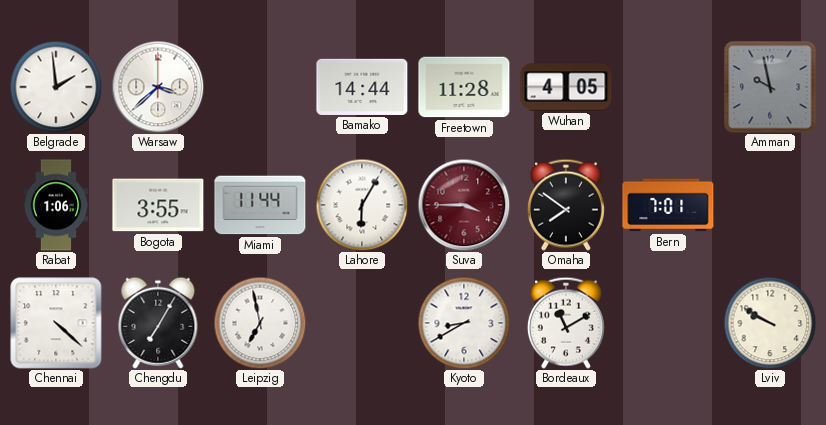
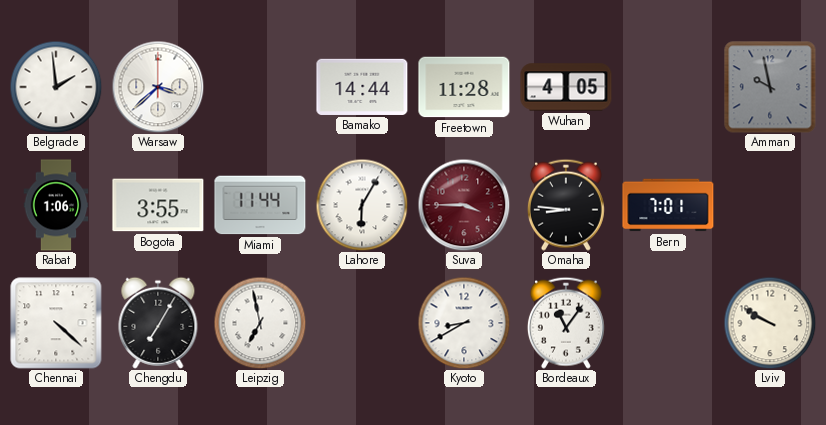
Omaha: 7:51 -> 8:46 (566, 205)
Bordeaux: 11:10 -> 11:06 (566, 323)
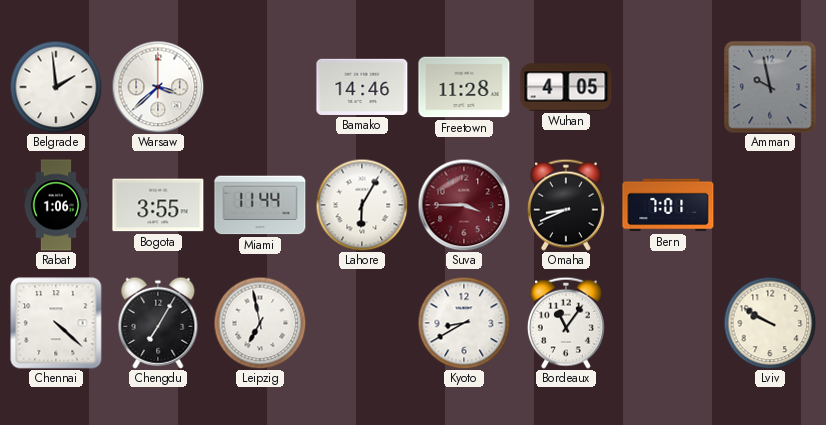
Bamako: 14:44 -> 14:46 (362, 87)
Omaha: 8:46 -> 8:41 (566, 205)
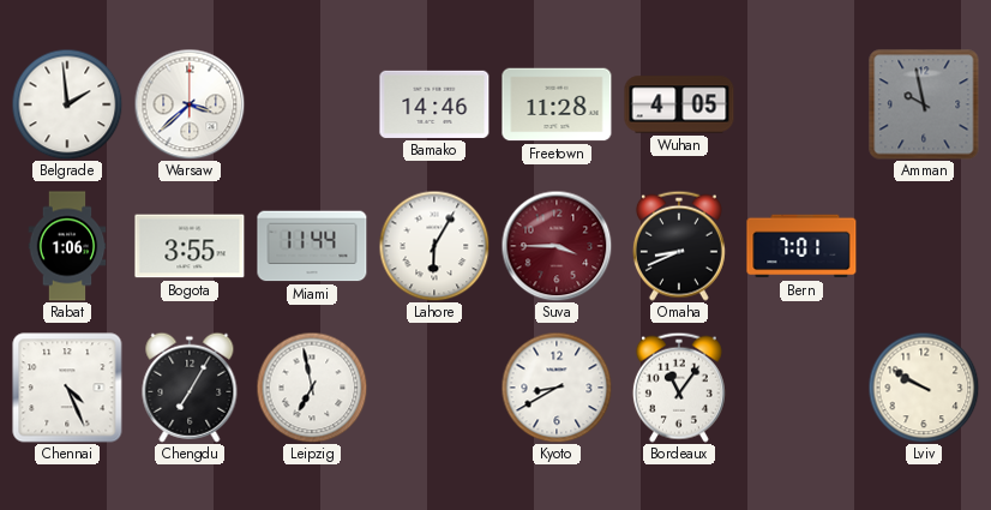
Chennai: 4:22 -> 4:26 (67, 388)
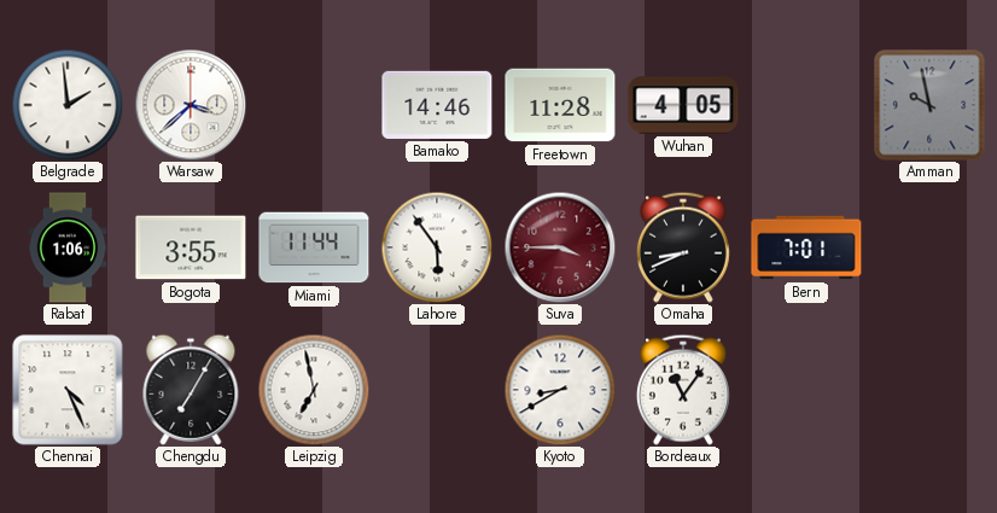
Lahore: 6:05 -> 5:54 (437, 247)
Lviv: 9:50 -> none (924, 388)
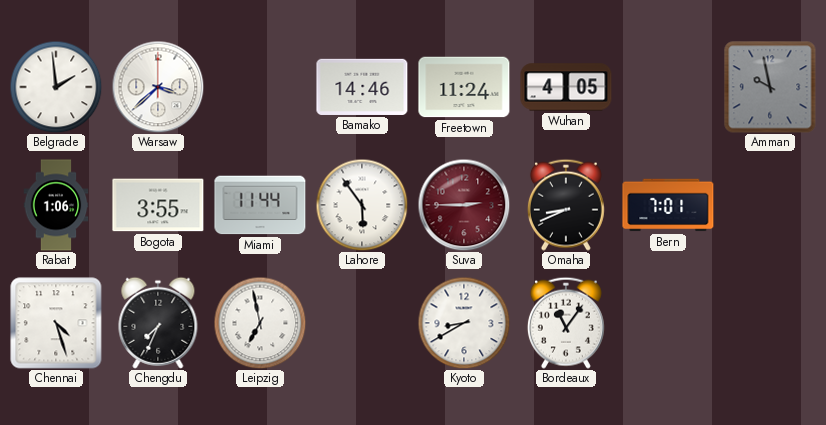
Freetown: 11:28 -> 11:24 (464, 87)
Suva: 3:45 -> 2:45 (464, 205)
Chennai: 4:26 -> 4:27 (56, 323)
Chengdu: 7:05 -> 7:34 (158, 323)
